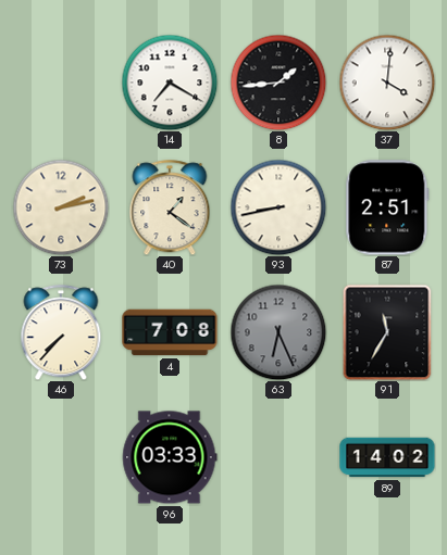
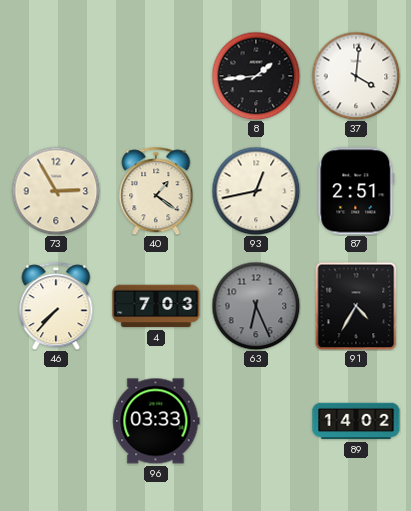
14: 7:20 -> none (170, 83)
73: 2:13 -> 2:55 (56, 191)
93: 8:43 -> 12:43 (256, 191)
4: 7:08 -> 7:03 (156, 306)
91: 11:35 -> 4:35 (356, 306)
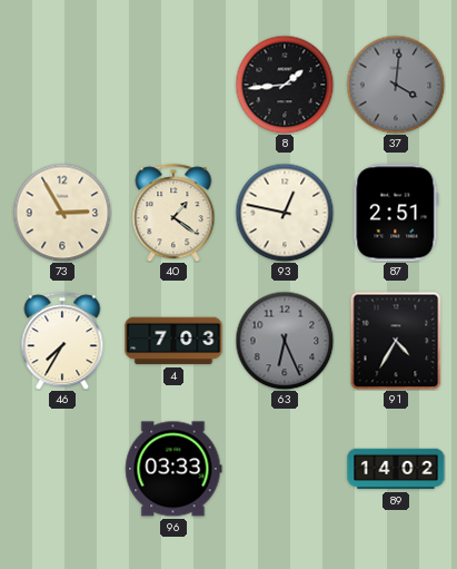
37 dial: white -> grey (396, 85)
93: 12:43 -> 12:47 (285, 213)
46: 7:37 -> 7:35 (62, 341)
